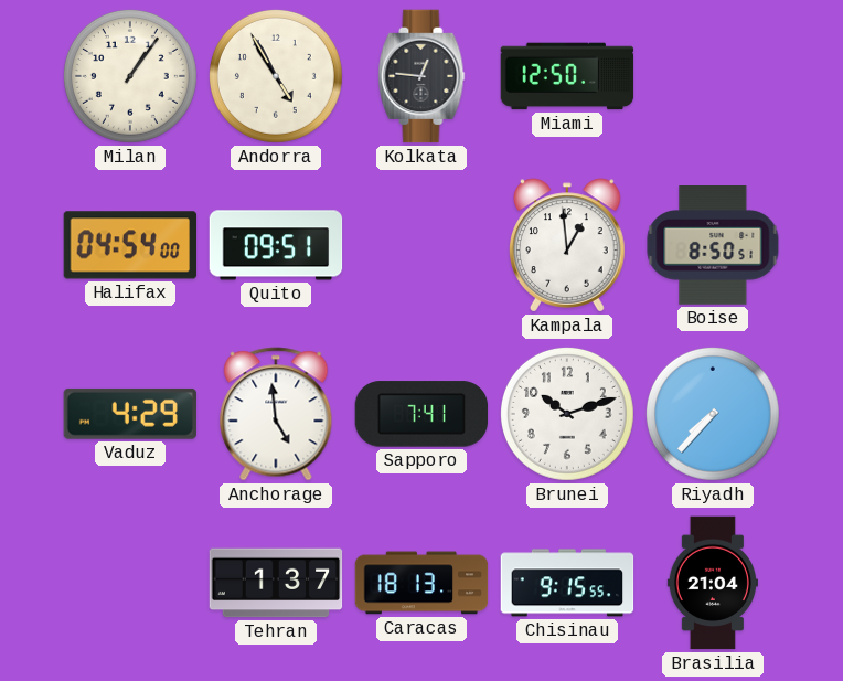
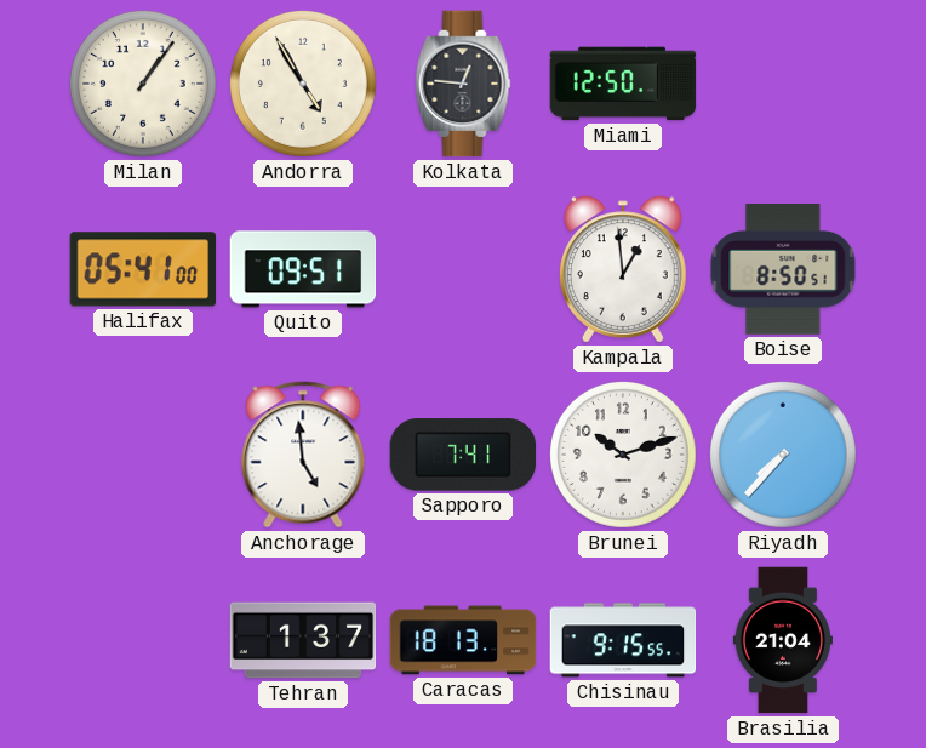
Halifax: 04:54 -> 05:41 (143, 269)
Vaduz: 4:29 -> none (130, 414)
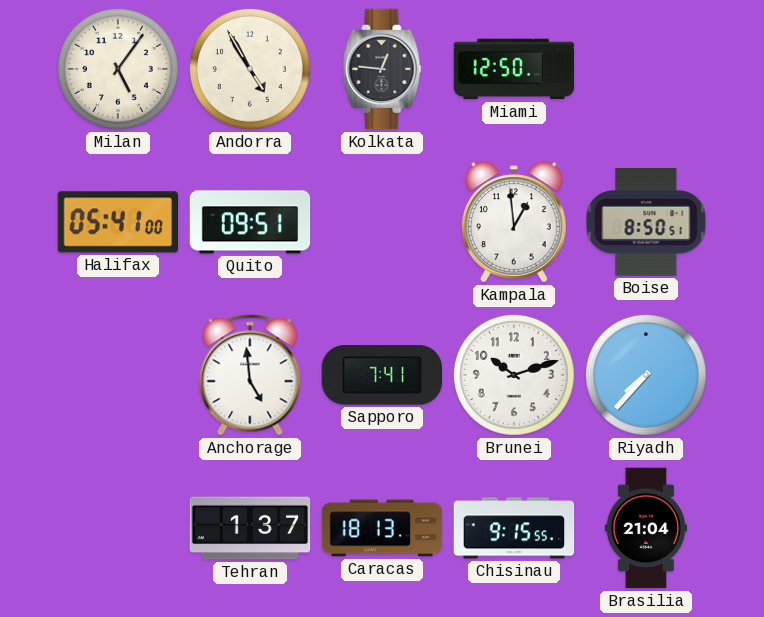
Milan: 1:06 -> 5:06 (118, 69)
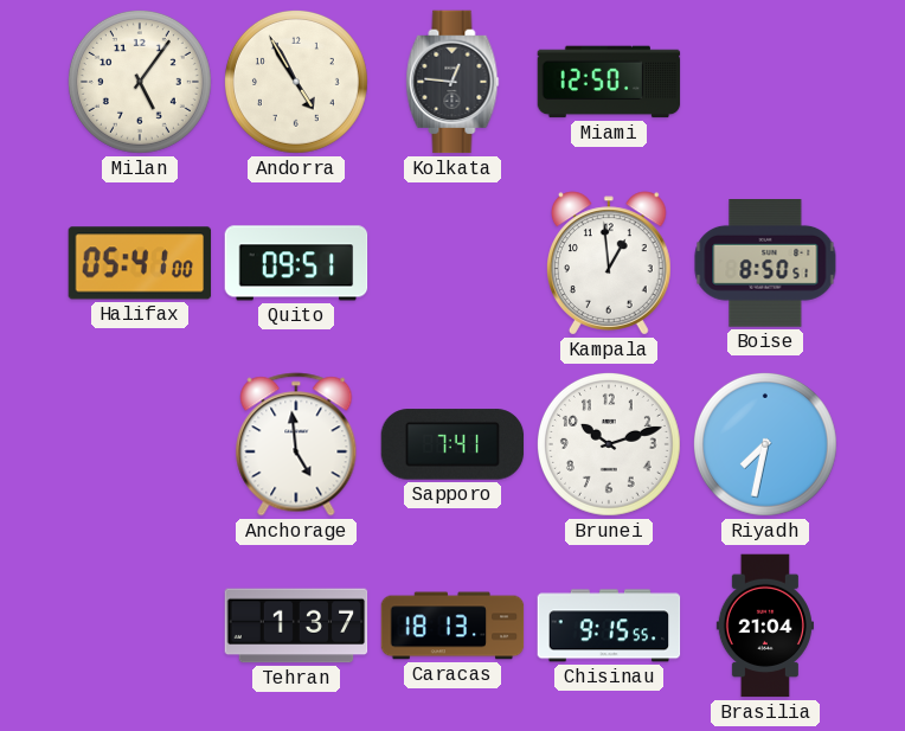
Riyadh: 7:37 -> 7:32 (765, 444)
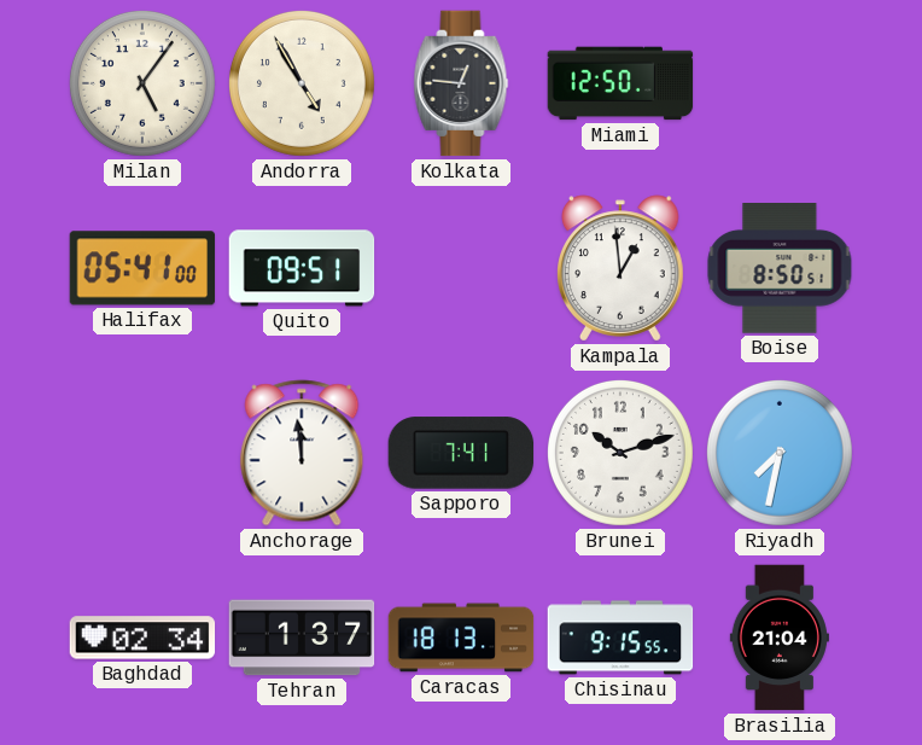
Anchorage: 4:59 -> 11:59 (302, 453)
Baghdad: none -> 02:34 (142, 638)
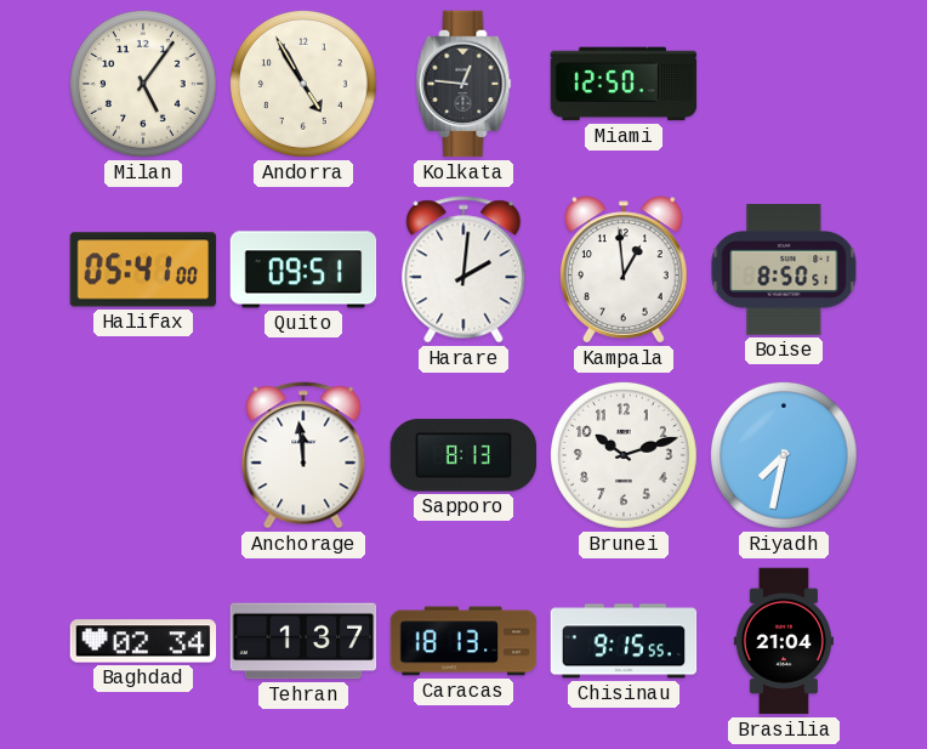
Harare: none -> 2:01 (463, 269)
Sapporo: 7:41 -> 8:13 (463, 455)
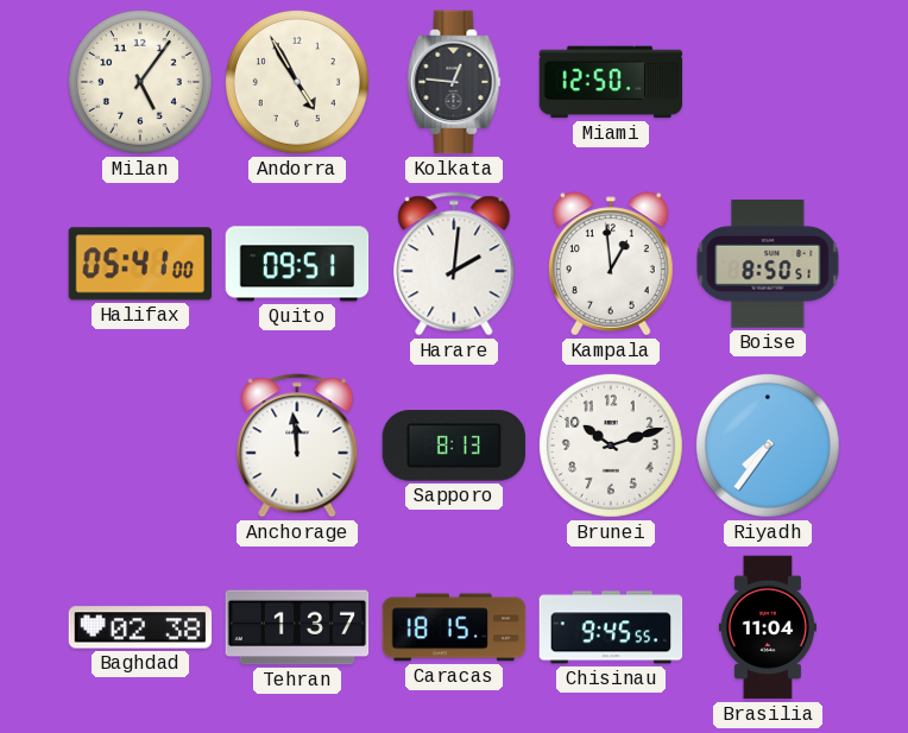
Riyadh: 7:32 -> 7:36 (768, 446)
Baghdad: 02:34 -> 02:38 (140, 627)
Caracas: 18:13 -> 18:15 (454, 627)
Chisinau: 9:15 -> 9:45 (611, 627)
Brasilia: 21:04 -> 11:04 (768, 627)
